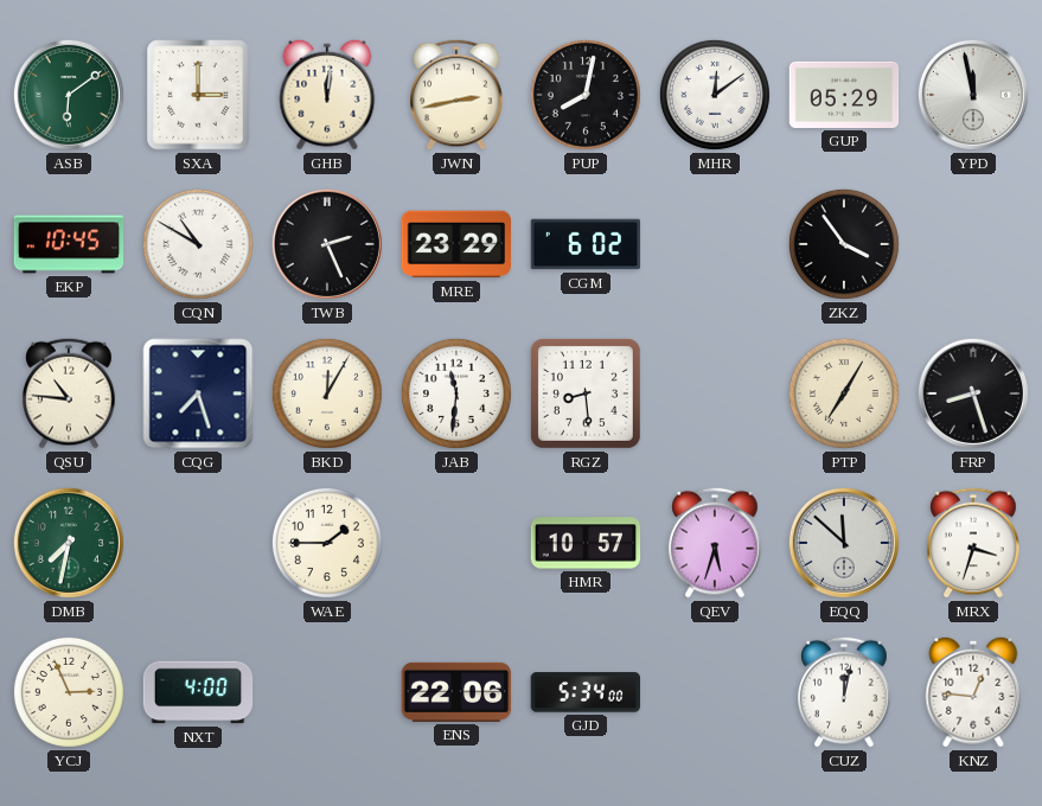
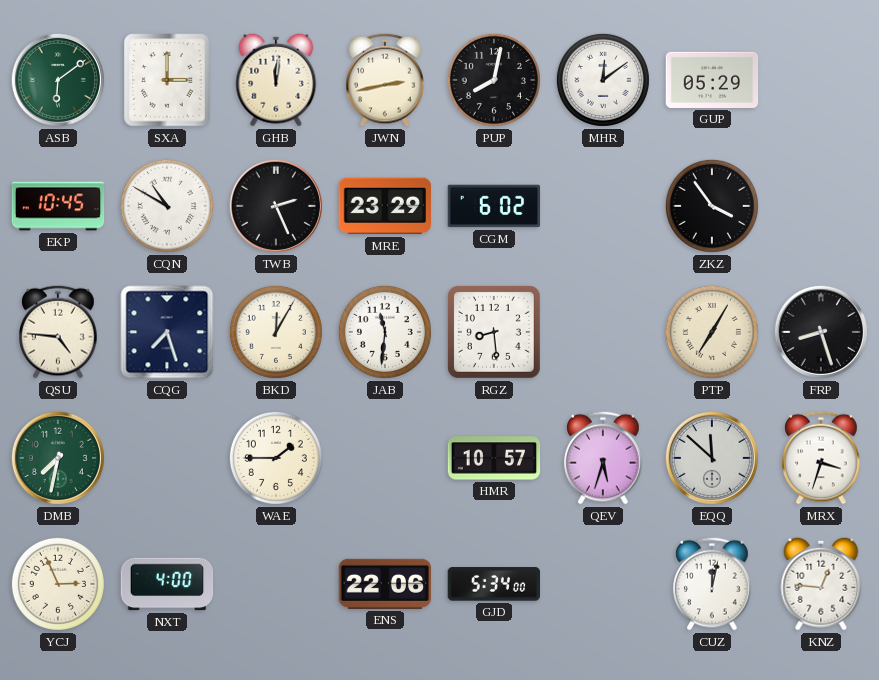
YPD: 11:58 -> none (973, 95)
QSU: 10:46 -> 4:46 (58, 332)
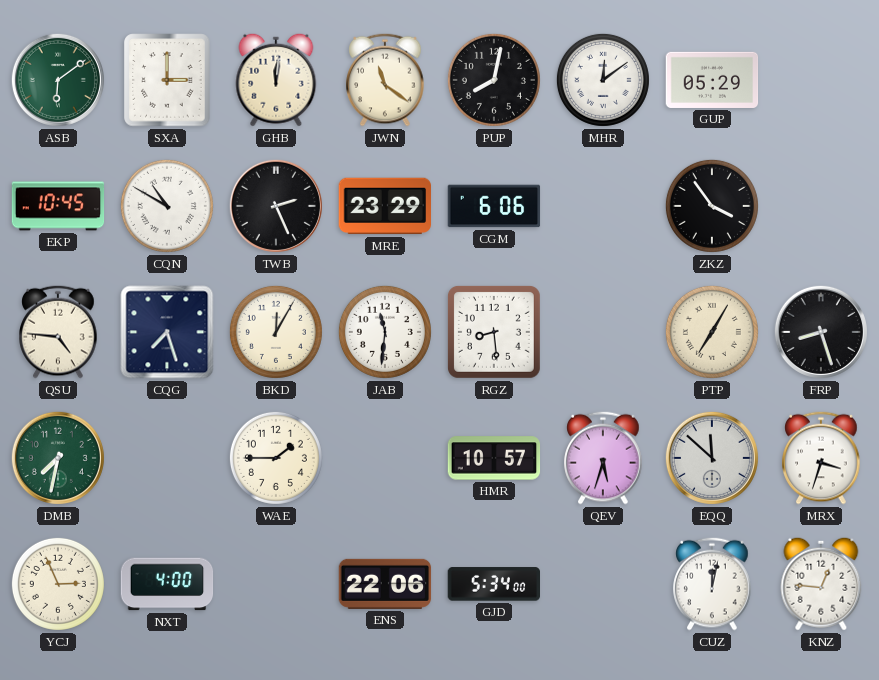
JWN: 2:43 -> 11:21 (385, 80)
CGM: 6:02 -> 6:06 (494, 206)
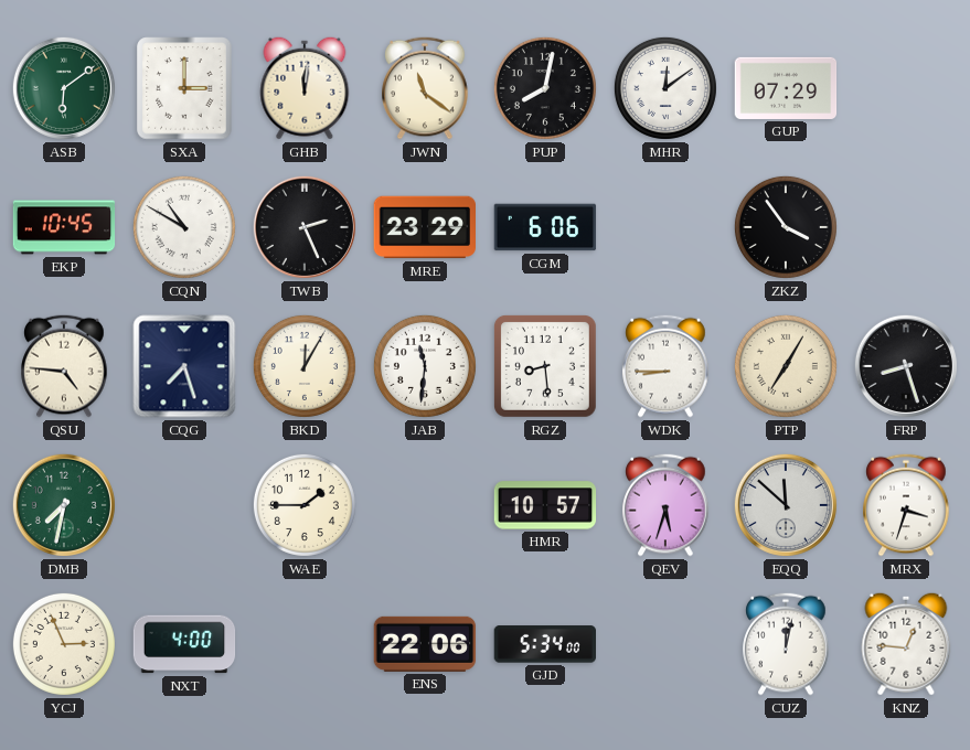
GUP: 05:29 -> 07:29 (786, 88)
WDK: none -> 8:45 (665, 366)
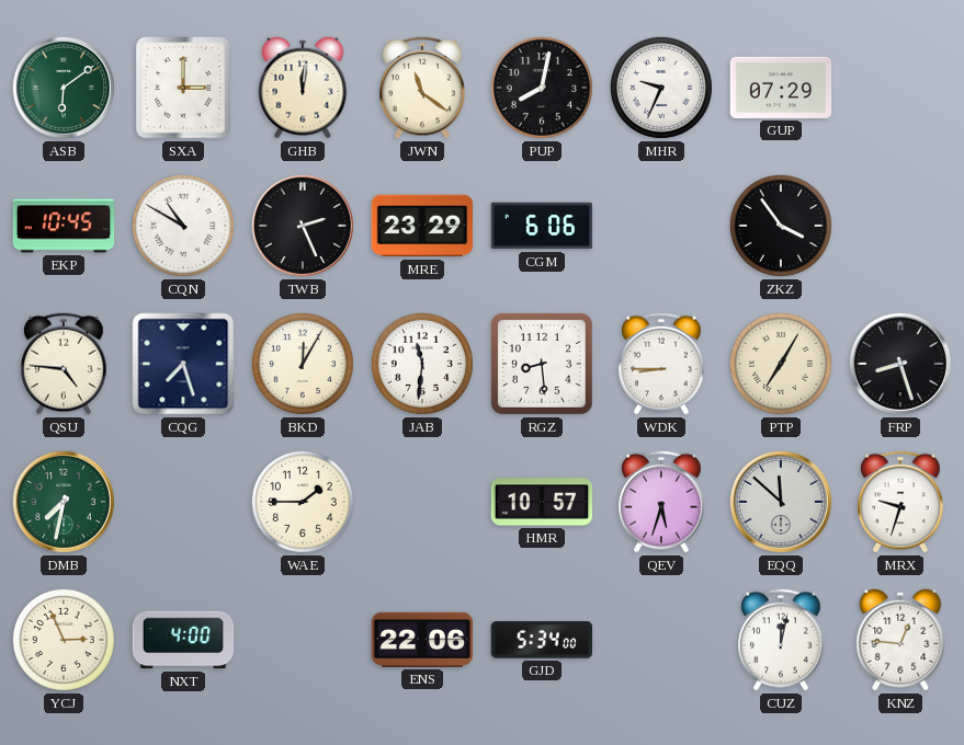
MHR: 12:09 -> 9:34 (661, 88)
MRX: 3:33 -> 9:33 (900, 502)
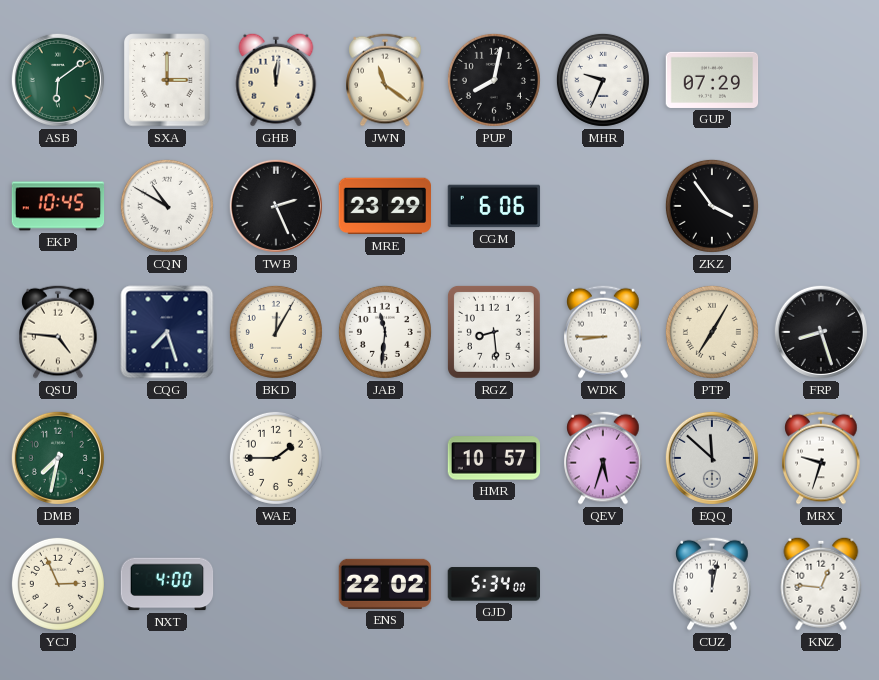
ENS: 22:06 -> 22:02 (385, 584)
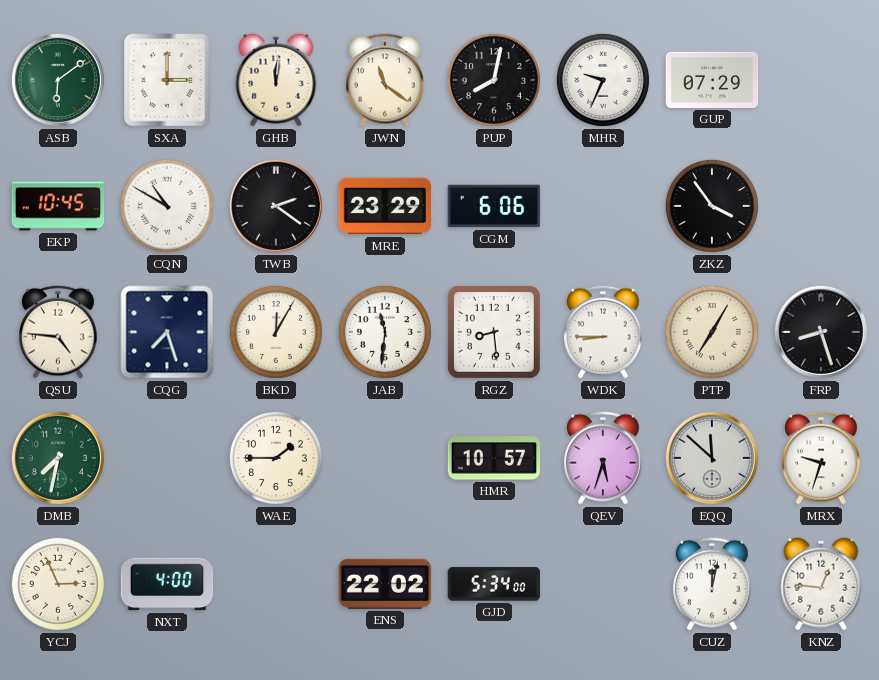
TWB: 2:26 -> 2:21 (276, 206)
